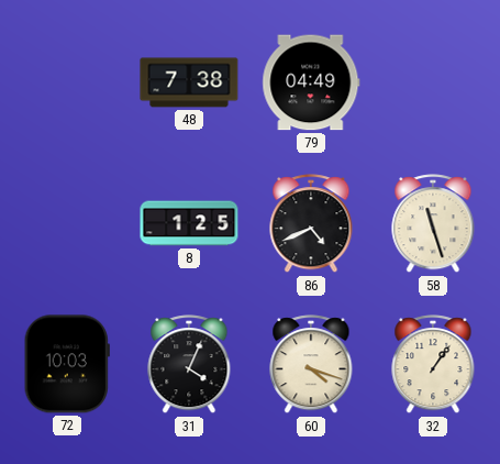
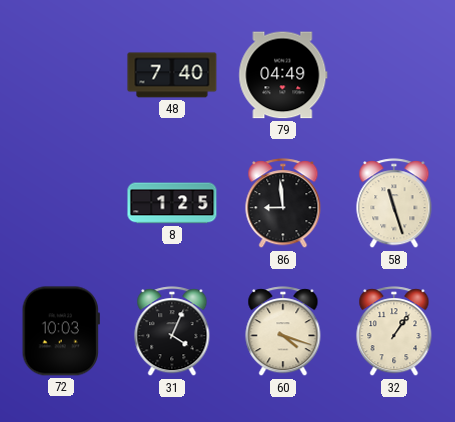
48: 7:38 -> 7:40 (172, 75)
86: 4:41 -> 8:59 (283, 204)
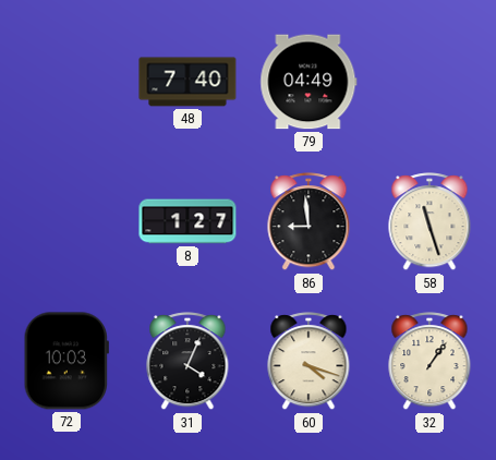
8: 1:25 -> 1:27 (187, 221)
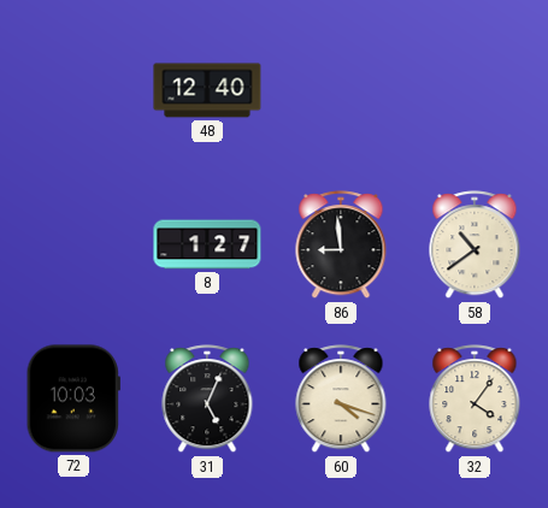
48: 7:40 -> 12:40 (207, 90)
79: 04:49 -> none (309, 82)
58: 11:27 -> 10:39 (475, 246)
31: 4:04 -> 5:04 (207, 400)
32: 1:06 -> 4:06 (475, 400)
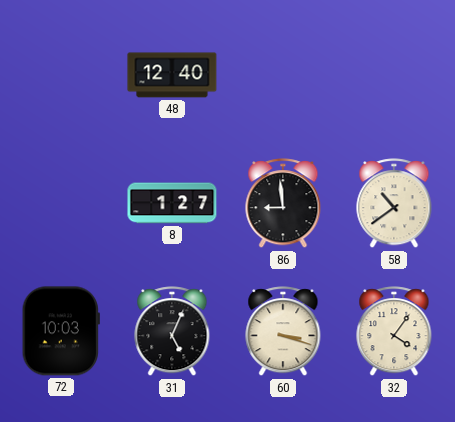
60: 4:18 -> 3:18 (283, 332)
